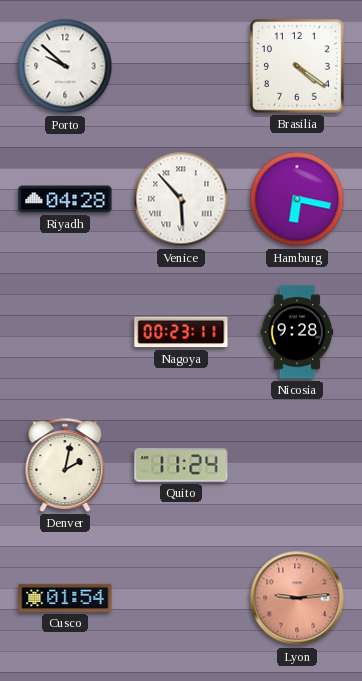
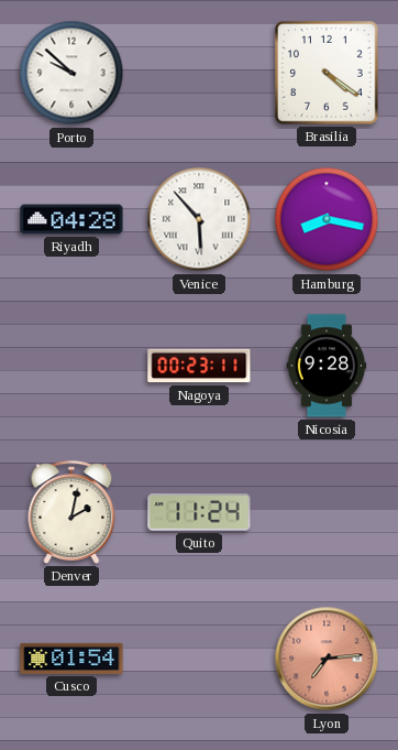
Hamburg: 6:17 -> 8:17 (327, 219)
Lyon: 9:14 -> 7:14 (327, 659)
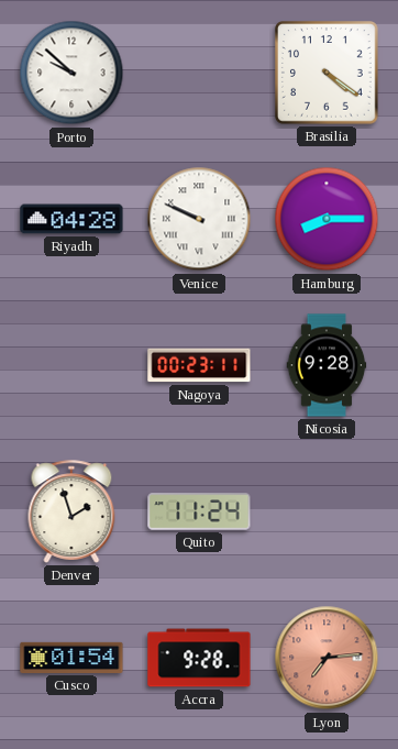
Venice: 5:53 -> 9:49 (199, 219)
Hamburg: 8:17 -> 8:15 (327, 219)
Denver: 2:02 -> 1:57 (71, 511)
Accra: none -> 9:28 (199, 658)
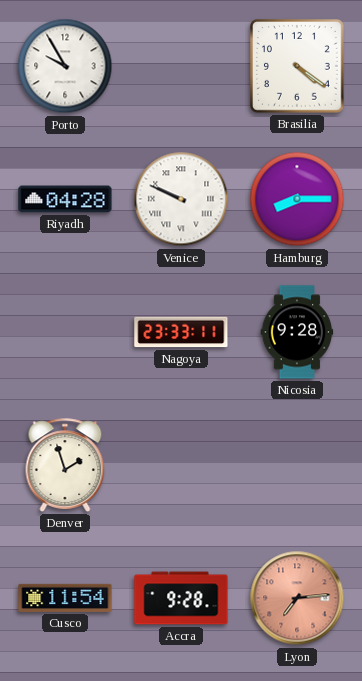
Porto: 9:52 -> 9:55 (65, 66)
Nagoya: 00:23 -> 23:33 (181, 332)
Quito: 11:24 -> none (199, 511)
Cusco: 01:54 -> 11:54 (65, 598)
